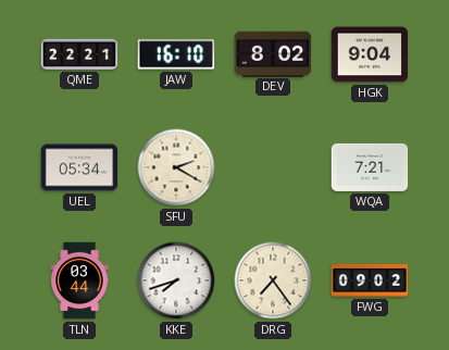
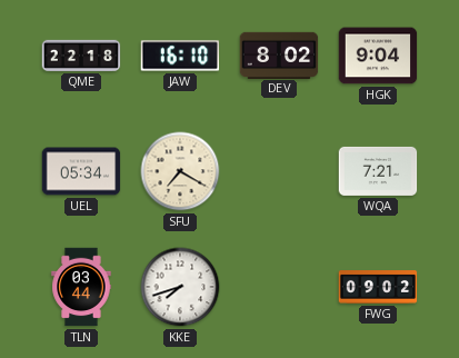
QME: 22:21 -> 22:18 (81, 56)
SFU: 2:20 -> 7:20 (180, 171)
DRG: 7:24 -> none (273, 280)
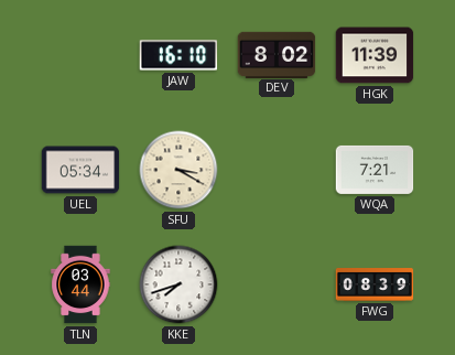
QME: 22:18 -> none (81, 56)
HGK: 9:04 -> 11:39 (375, 55)
SFU: 7:20 -> 3:20 (178, 170)
FWG: 09:02 -> 08:39 (375, 284)
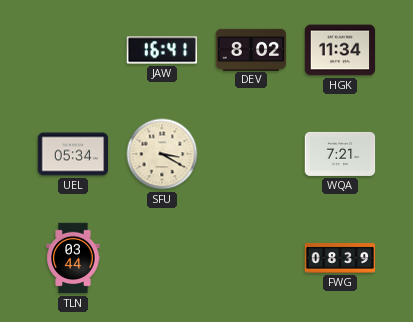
JAW: 16:10 -> 16:41 (162, 50)
HGK: 11:39 -> 11:34 (340, 50)
KKE: 7:42 -> none (178, 284)
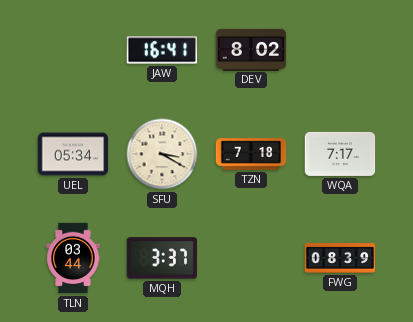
HGK: 11:34 -> none (340, 50)
TZN: none -> 7:18 (251, 154)
WQA: 7:21 -> 7:17 (340, 154)
MQH: none -> 3:37 (162, 258)
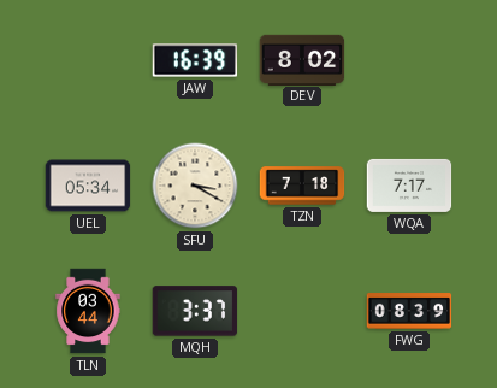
JAW: 16:41 -> 16:39 (195, 60)
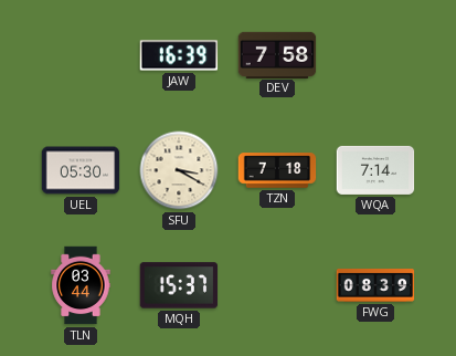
DEV: 8:02 -> 7:58 (277, 54)
UEL: 05:34 -> 05:30 (81, 170)
WQA: 7:17 -> 7:14 (375, 170)
MQH: 3:37 -> 15:37 (179, 285)
